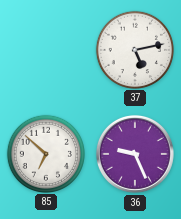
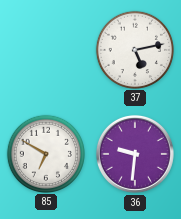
85: 6:52 -> 6:50 (45, 153)
36: 9:26 -> 9:31 (135, 154)
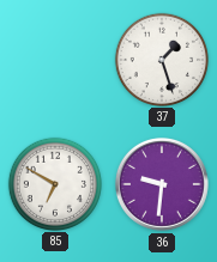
37: 5:13 -> 1:27 (161, 59)
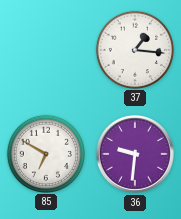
37: 1:27 -> 1:16 (134, 49)
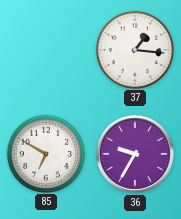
36: 9:31 -> 9:35 (135, 154)
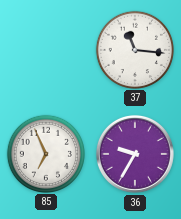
37: 1:16 -> 11:16 (134, 49)
85: 6:50 -> 6:56 (45, 153)
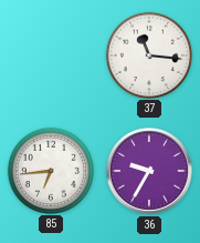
85: 6:56 -> 6:44 (50, 170)
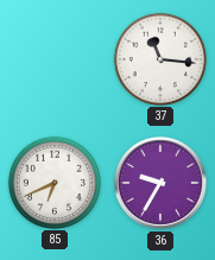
85: 6:44 -> 6:41 (53, 182)
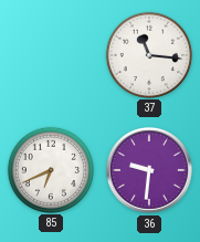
36: 9:35 -> 9:31 (149, 170)
